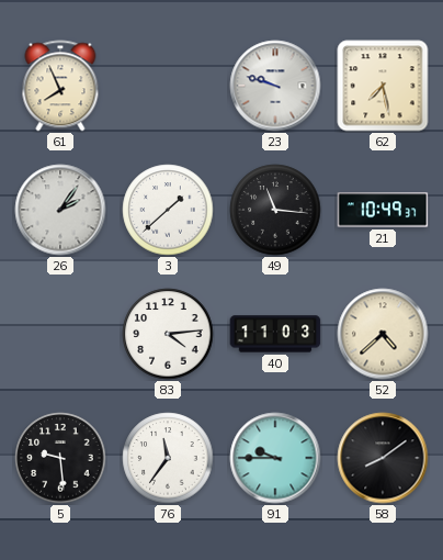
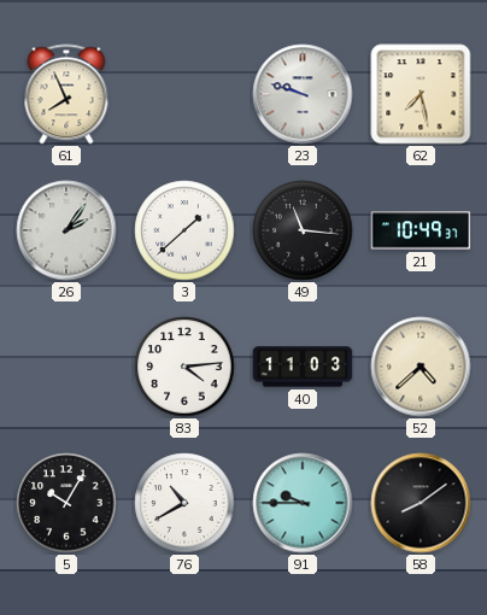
5: 9:29 -> 10:05 (66, 503)
76: 11:36 -> 10:40 (184, 503)
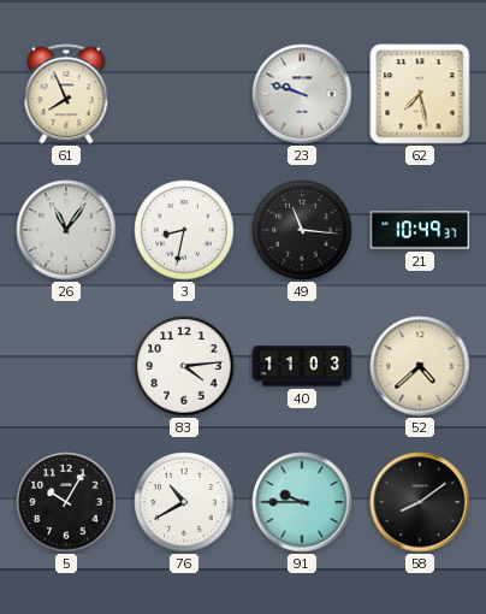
26: 2:06 -> 11:06 (66, 230)
3: 1:38 -> 8:32 (184, 230)
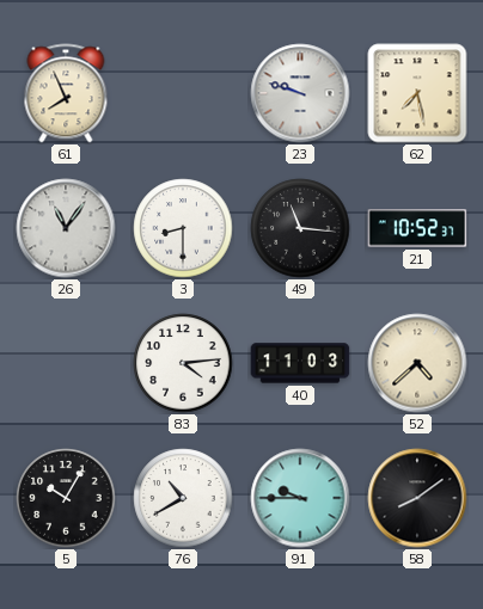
3: 8:32 -> 8:30 (183, 228)
21: 10:49 -> 10:52 (417, 228)
